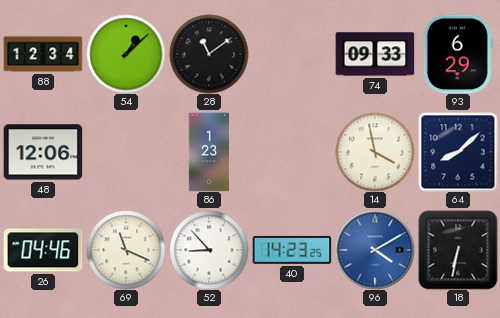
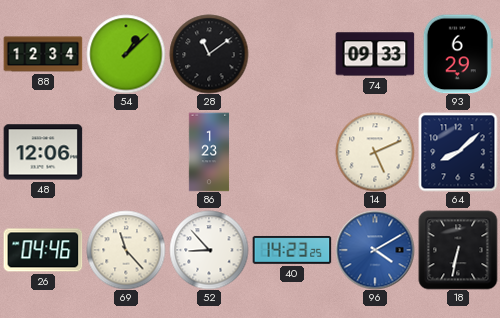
14: 3:58 -> 5:11 (375, 152)
69: 11:19 -> 11:23 (126, 250)
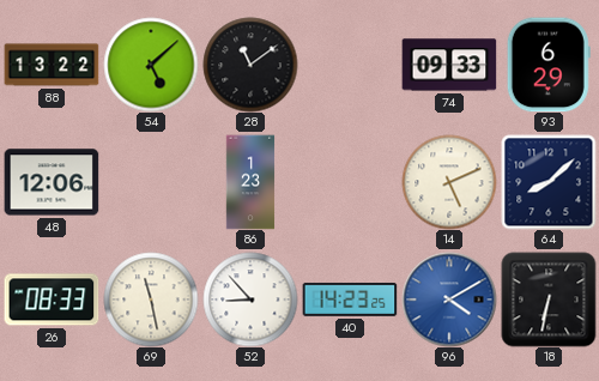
88: 12:34 -> 13:22 (52, 65)
54: 1:08 -> 5:08 (151, 65)
26: 04:46 -> 08:33 (52, 300)
69: 11:23 -> 11:28 (151, 300)
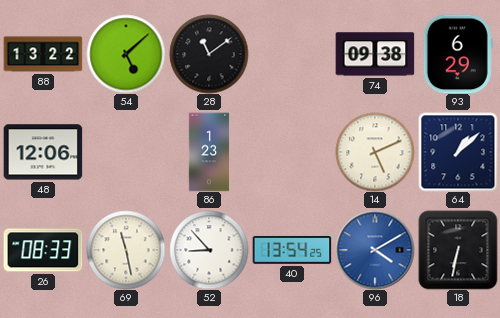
74: 09:33 -> 09:38 (375, 54)
64: 8:08 -> 1:08 (458, 152)
40: 14:23 -> 13:54 (292, 250)
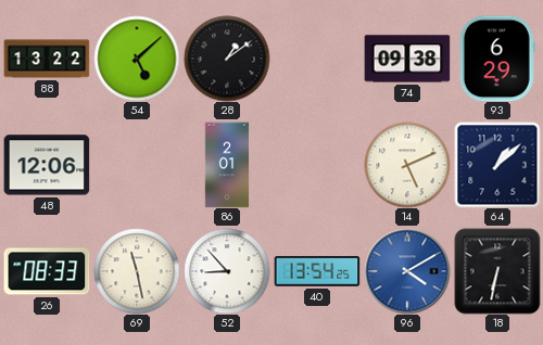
28: 11:09 -> 1:09 (227, 59)
86: 1:23 -> 2:01 (227, 165)
